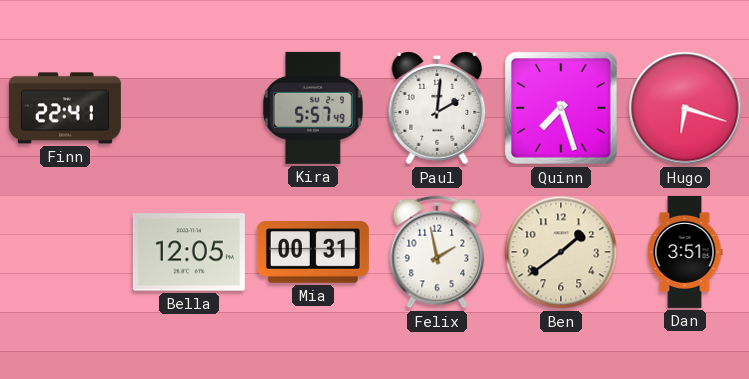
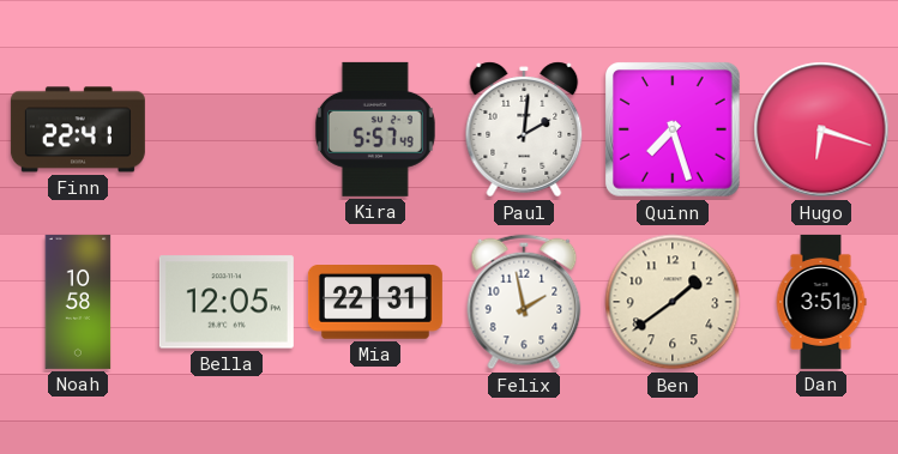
Noah: none -> 10:58 (78, 302)
Mia: 00:31 -> 22:31 (375, 303)
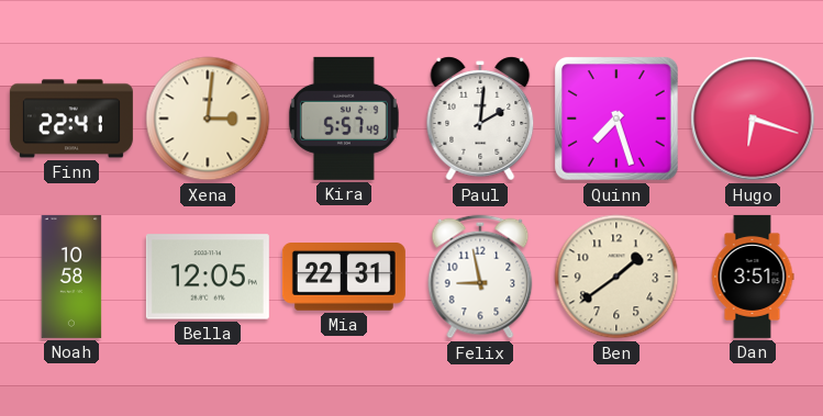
Xena: none -> 3:01 (208, 119)
Felix: 1:58 -> 8:58 (480, 277)
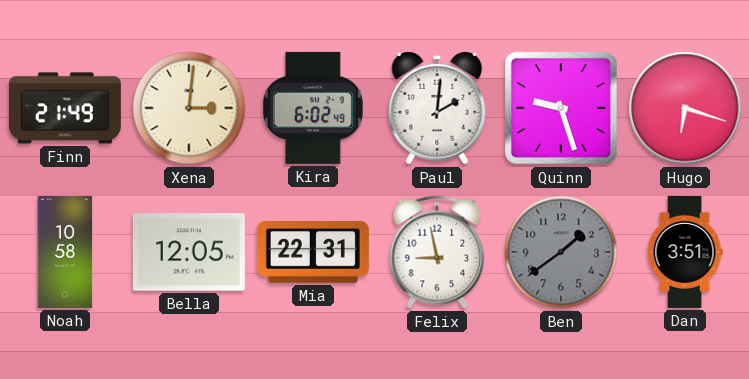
Finn: 22:41 -> 21:49 (65, 108)
Kira: 5:57 -> 6:02 (313, 108)
Quinn: 7:27 -> 9:27 (562, 109)
Ben dial: cream -> grey (561, 252)
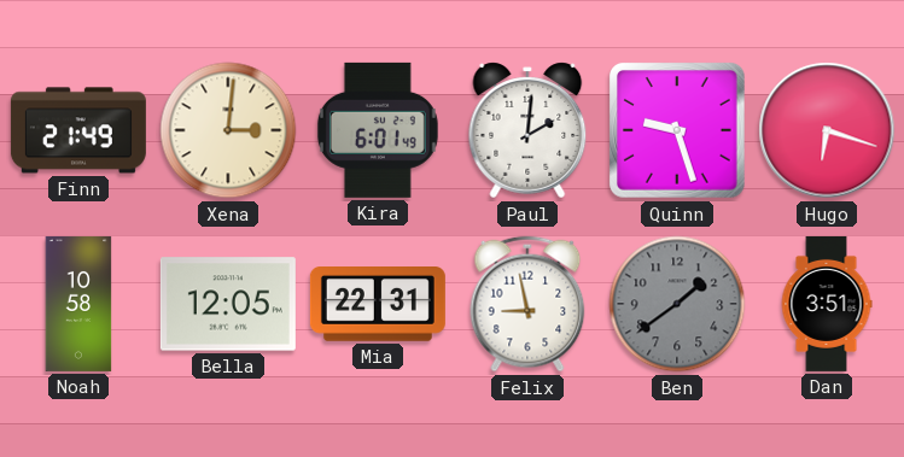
Kira: 6:02 -> 6:01 (378, 130)
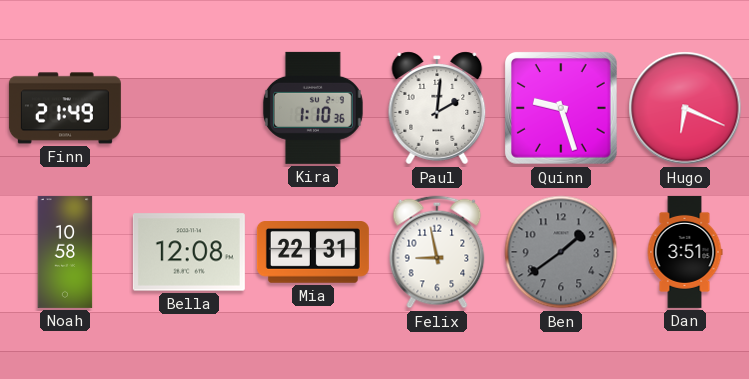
Xena: 3:01 -> none (228, 130)
Kira: 6:01 -> 1:10 (313, 108)
Hugo: 6:18 -> 6:19 (685, 108)
Bella: 12:05 -> 12:08 (189, 252)
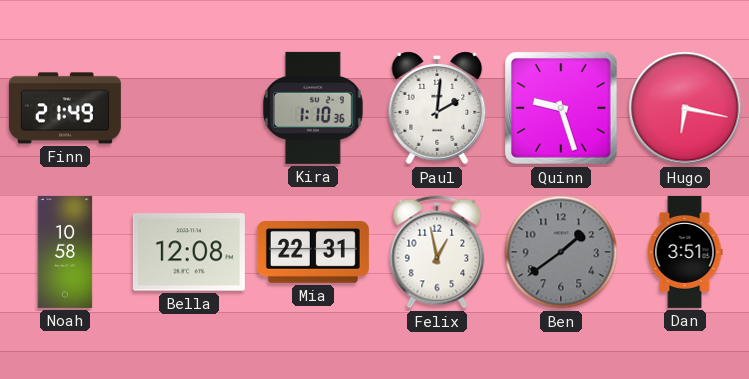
Hugo: 6:19 -> 6:17 (685, 108)
Felix: 8:58 -> 12:58 (437, 252)
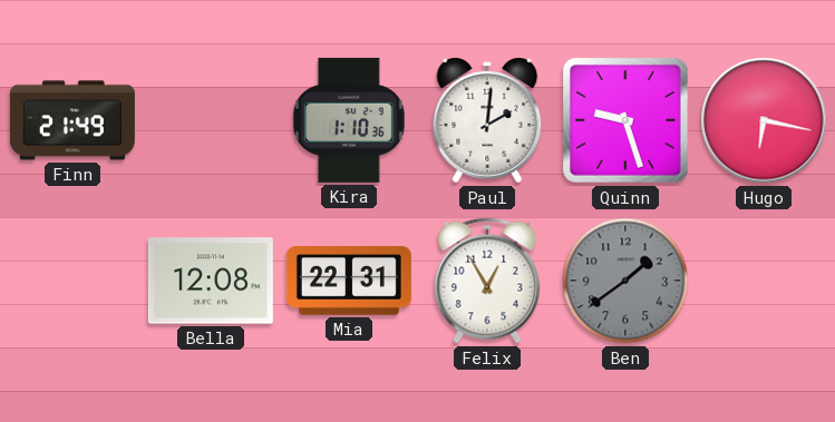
Noah: 10:58 -> none (65, 252)
Felix: 12:58 -> 12:55 (487, 281)
Dan: 3:51 -> none (685, 252)
